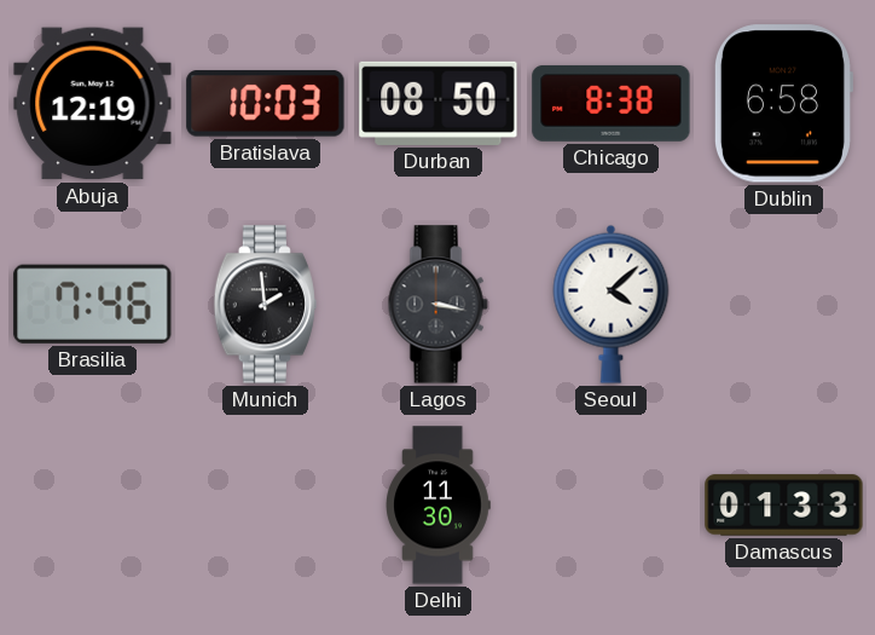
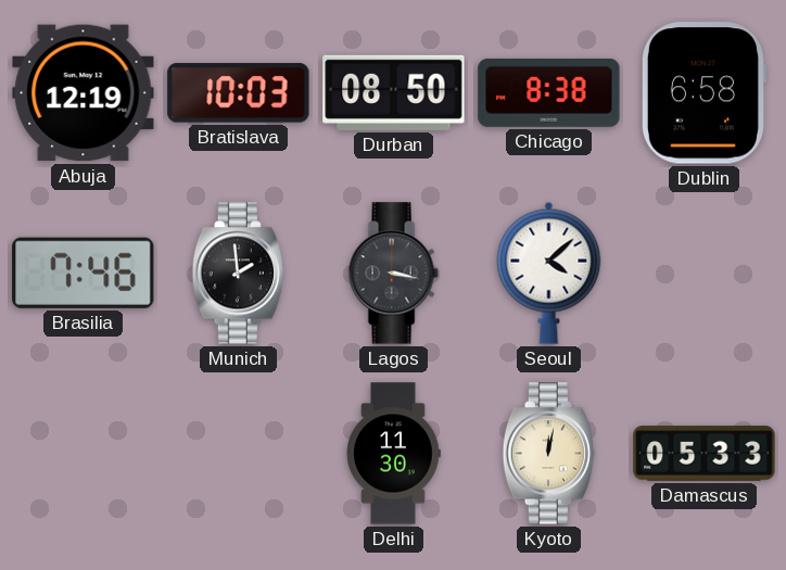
Kyoto: none -> 12:02 (548, 454)
Damascus: 01:33 -> 05:33 (705, 454)
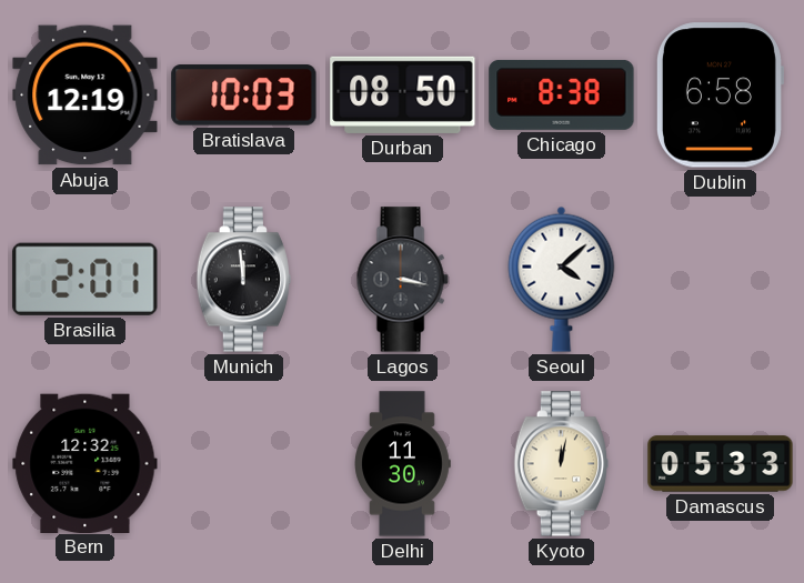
Brasilia: 7:46 -> 2:01 (86, 279)
Munich: 1:59 -> 11:59 (243, 280)
Bern: none -> 12:32 (86, 463)
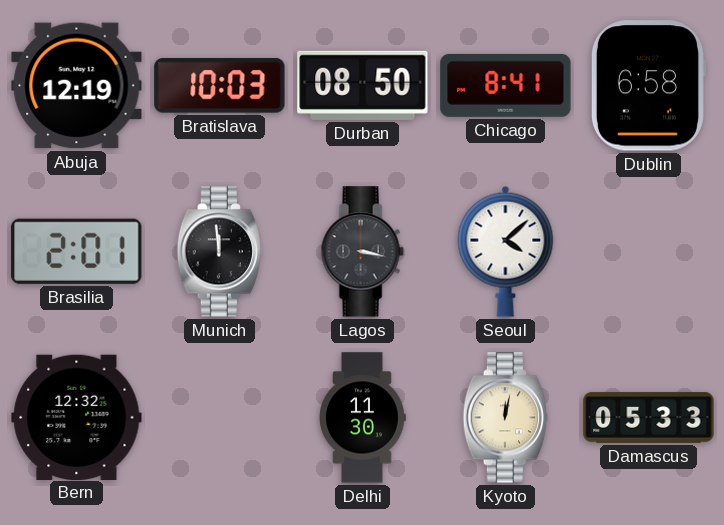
Chicago: 8:38 -> 8:41 (506, 85)
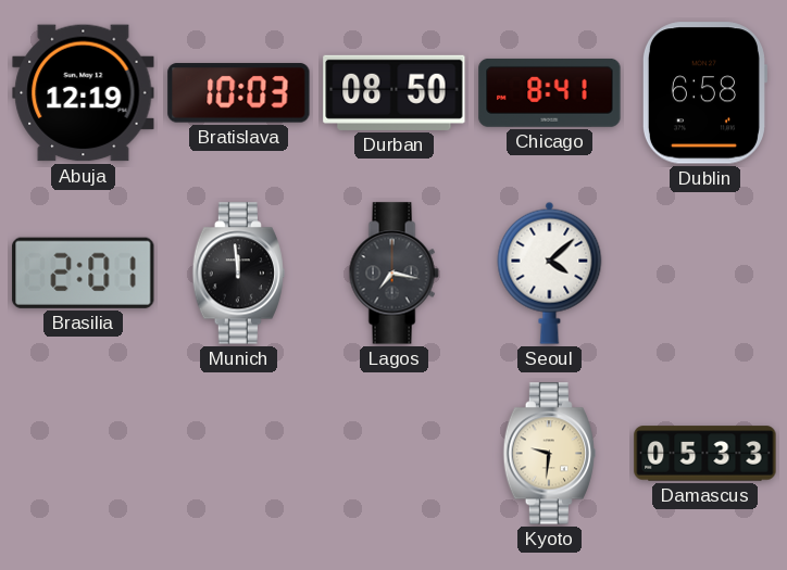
Lagos: 3:17 -> 7:17 (393, 274)
Bern: 12:32 -> none (77, 417)
Delhi: 11:30 -> none (362, 418)
Kyoto: 12:02 -> 9:31 (549, 454)
